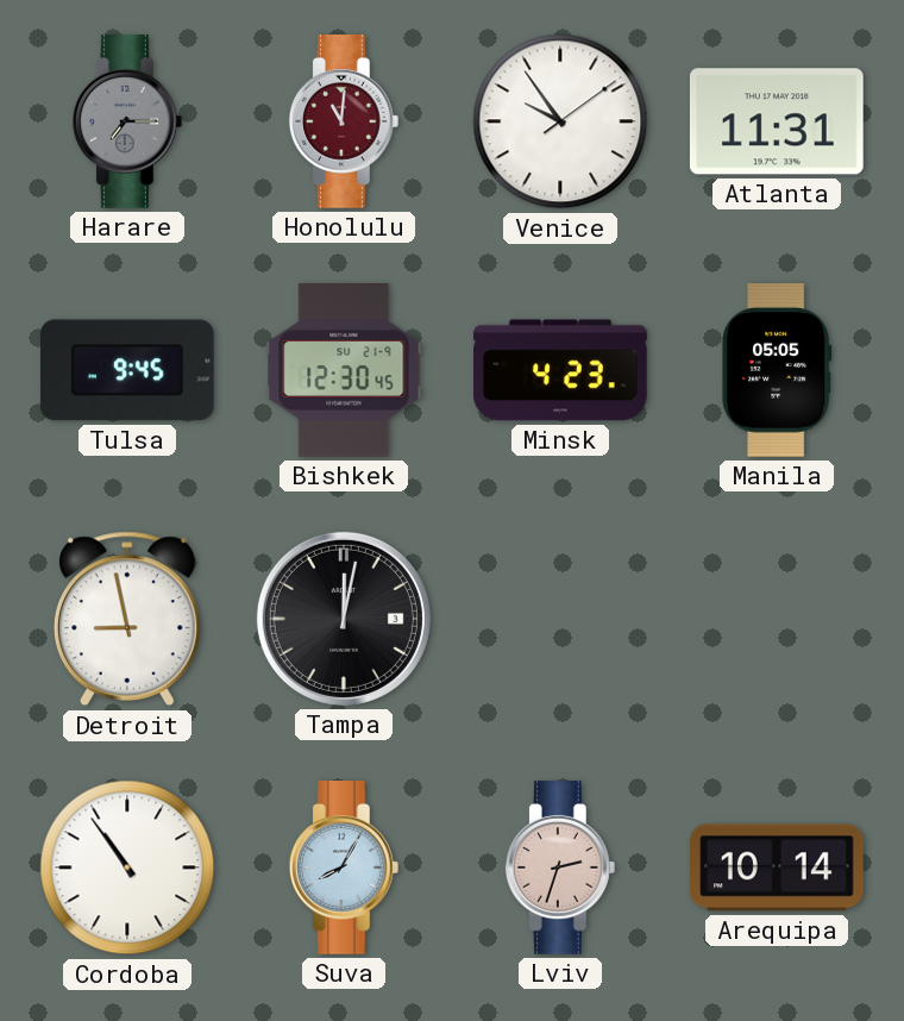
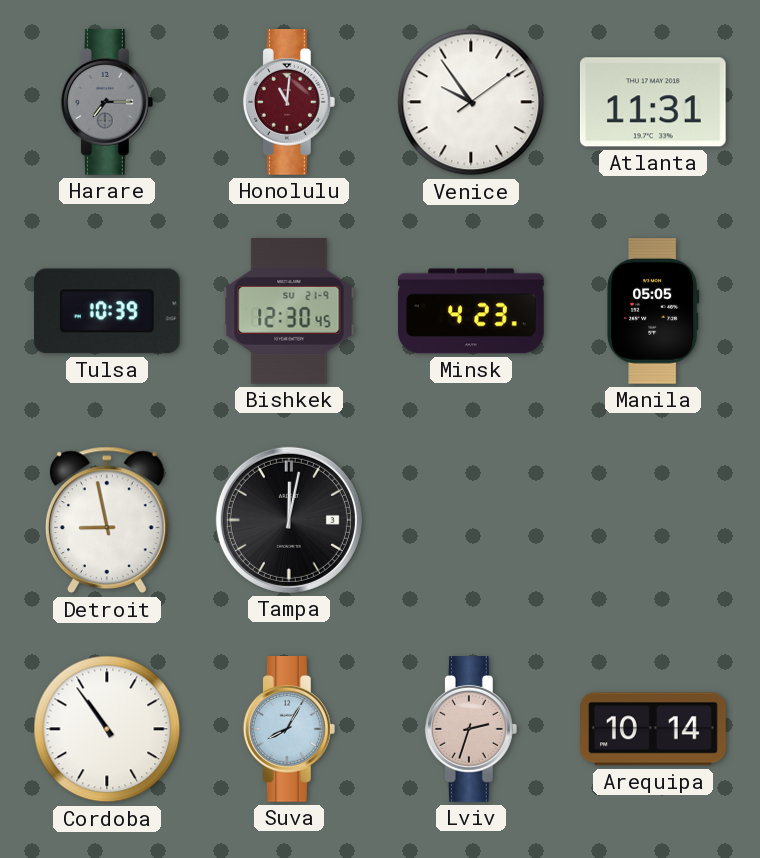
Tulsa: 9:45 -> 10:39 (107, 311)
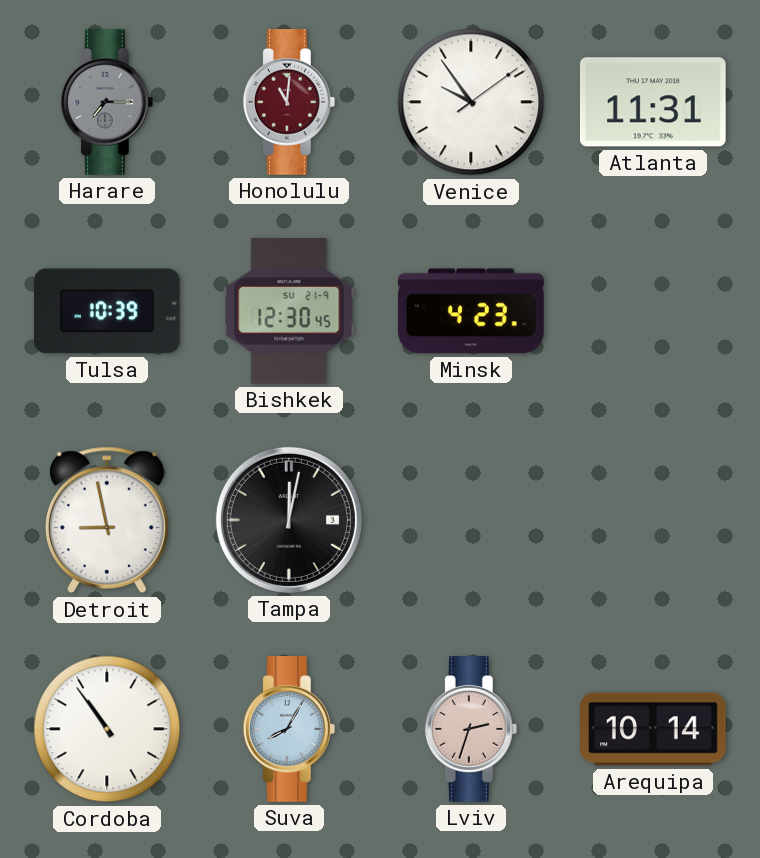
Manila: 05:05 -> none (653, 312)
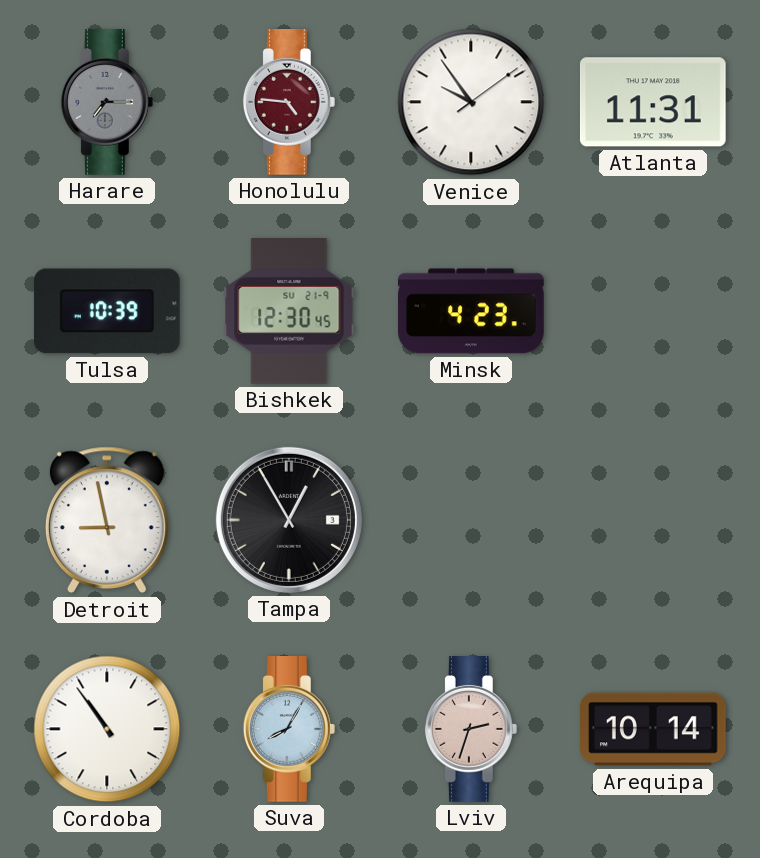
Honolulu: 11:01 -> 4:46 (289, 103)
Tampa: 12:02 -> 12:55 (289, 520)
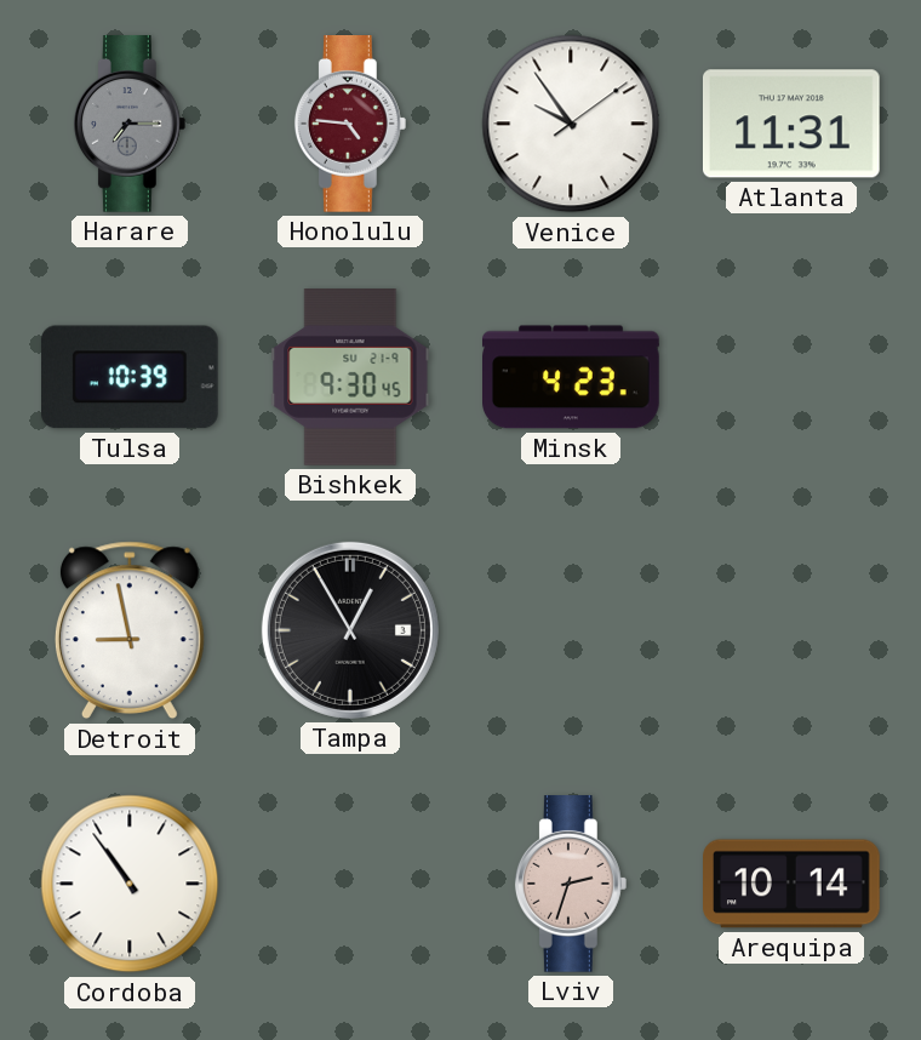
Bishkek: 12:30 -> 9:30 (350, 378)
Suva: 8:05 -> none (289, 730)
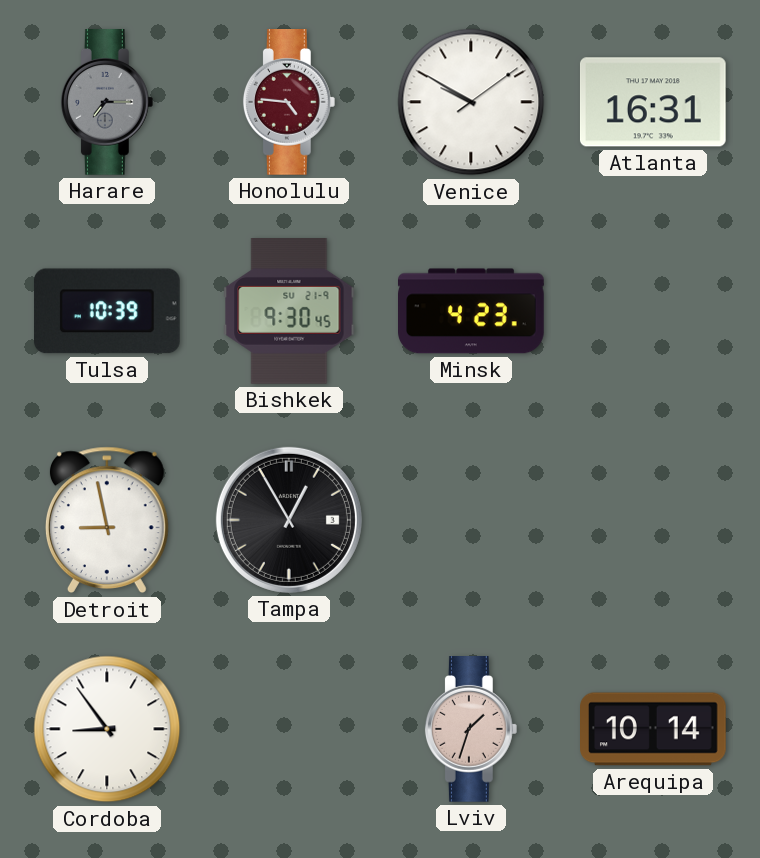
Venice: 9:54 -> 9:50 (471, 102)
Atlanta: 11:31 -> 16:31 (653, 102)
Cordoba: 10:54 -> 8:54 (107, 729)
Lviv: 2:33 -> 1:33 (471, 730)
